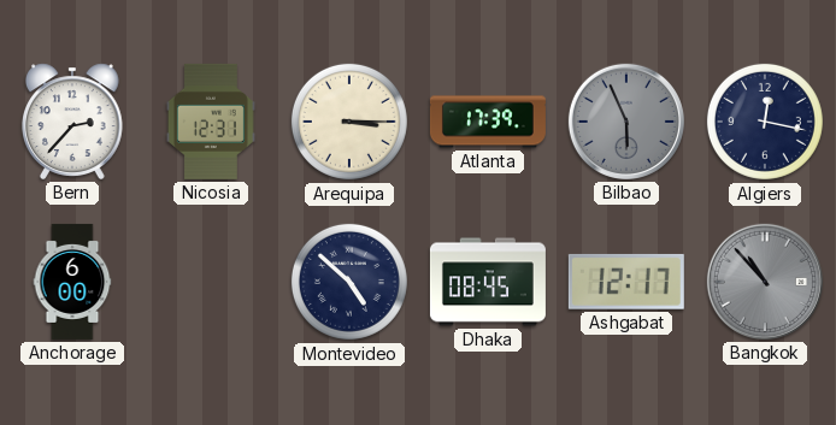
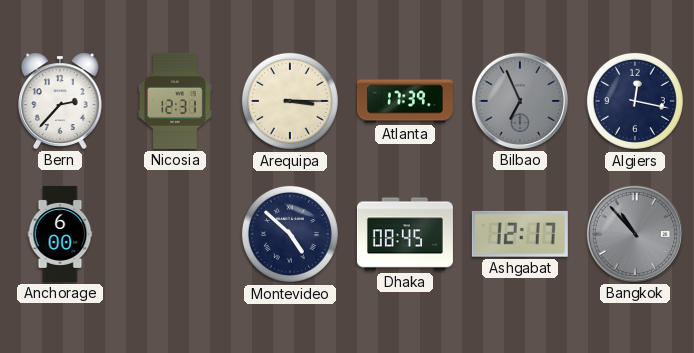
Bilbao: 5:56 -> 6:56 (520, 101)
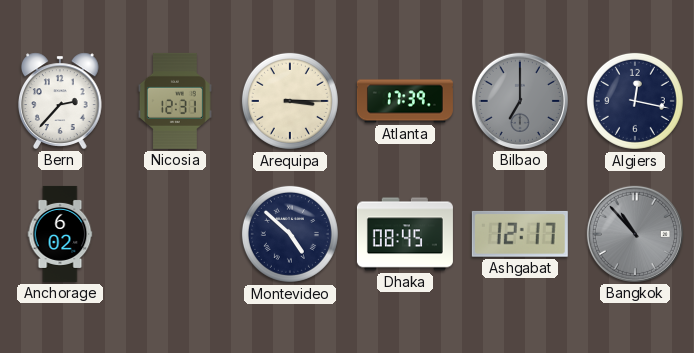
Bilbao: 6:56 -> 7:00 (520, 101)
Anchorage: 6:00 -> 6:02 (60, 234)
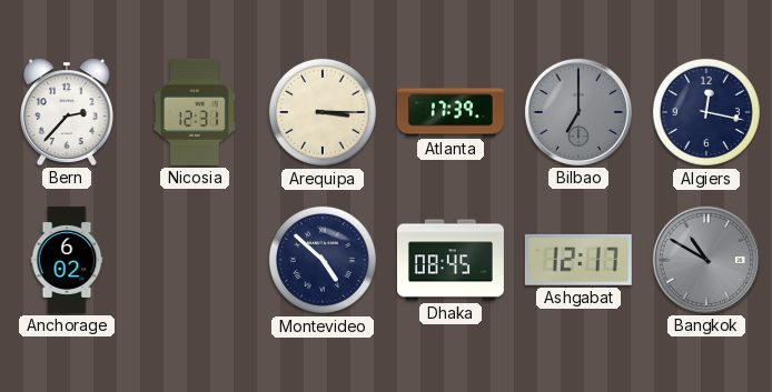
Bangkok: 10:53 -> 10:50 (706, 260)
